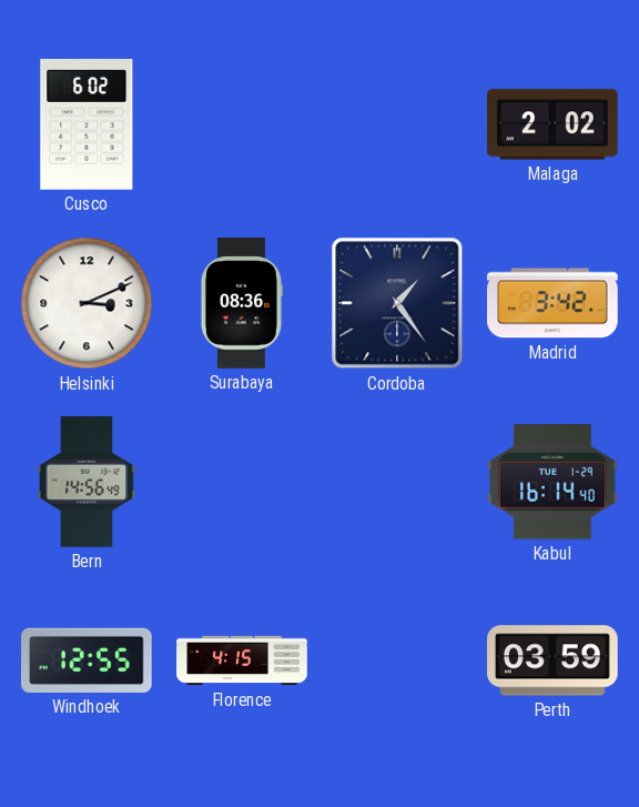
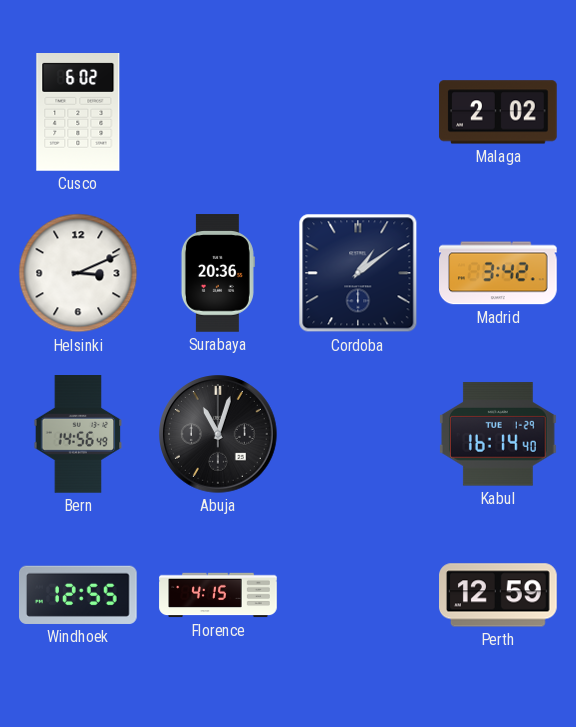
Surabaya: 08:36 -> 20:36 (217, 273)
Cordoba: 1:24 -> 1:09 (358, 273)
Abuja: none -> 11:03 (218, 434)
Perth: 03:59 -> 12:59 (499, 595)
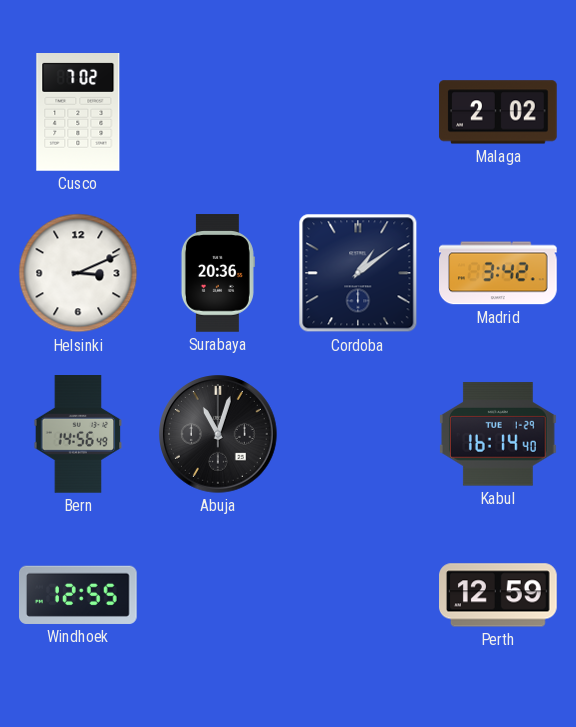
Cusco: 6:02 -> 7:02 (78, 113)
Florence: 4:15 -> none (218, 595)
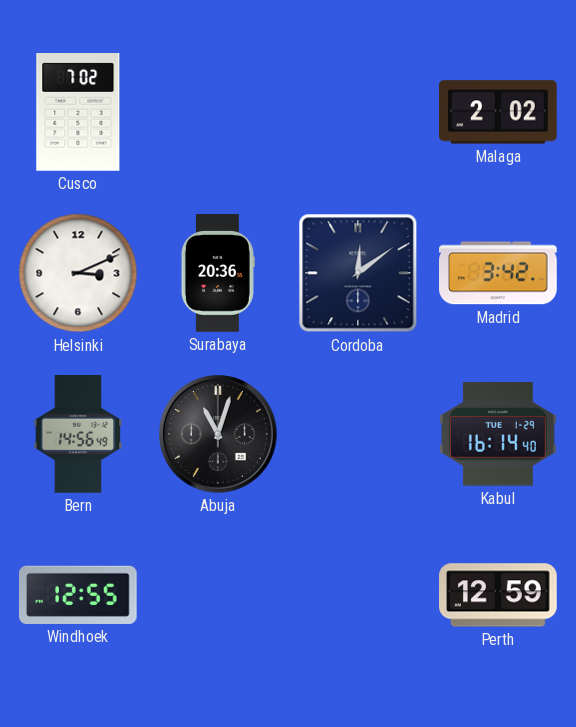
Cordoba: 1:09 -> 12:09 (358, 273)
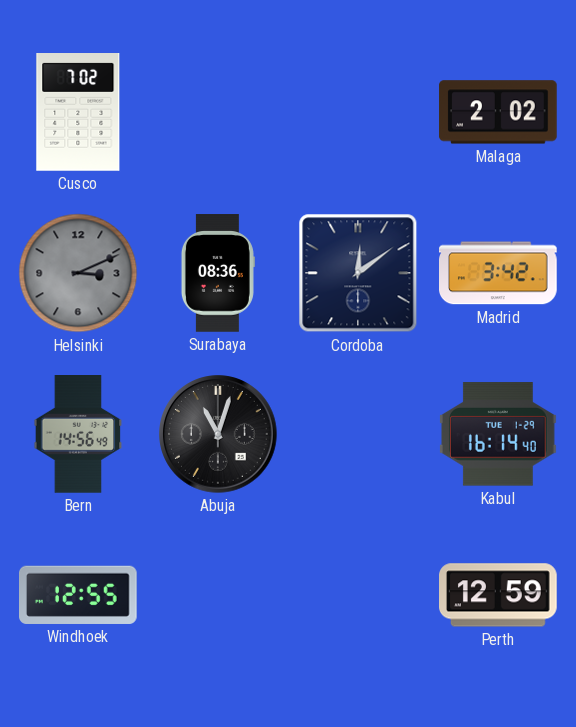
Helsinki dial: white -> grey (78, 273)
Surabaya: 20:36 -> 08:36 (217, 273)
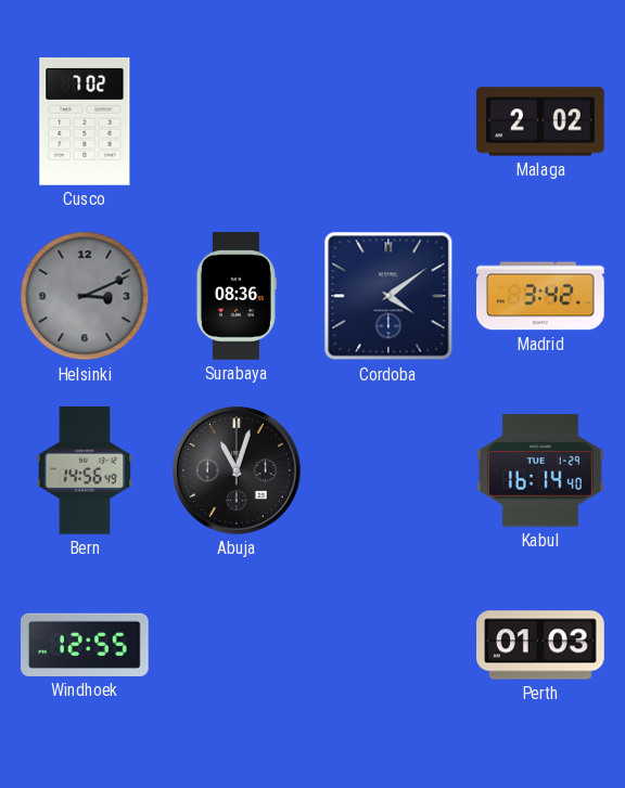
Cordoba: 12:09 -> 4:09 (388, 296)
Perth: 12:59 -> 01:03 (541, 645)
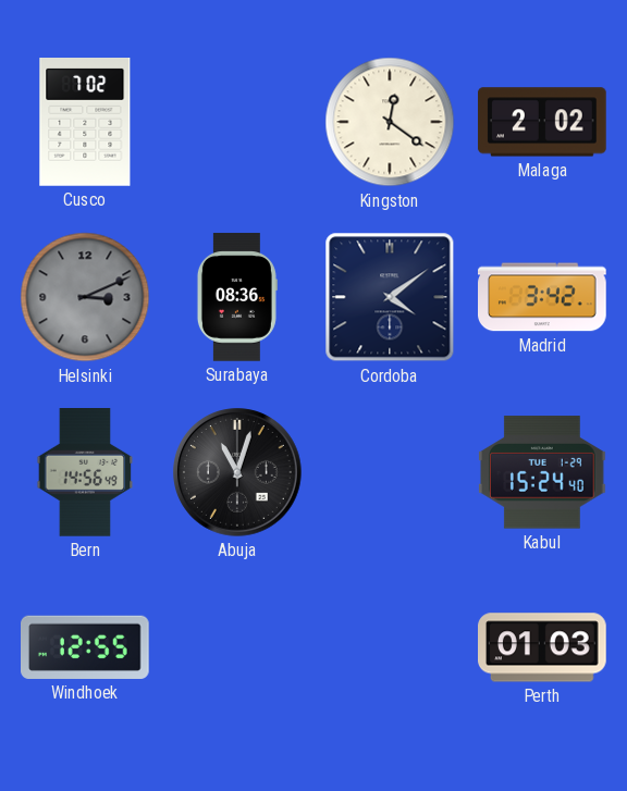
Kingston: none -> 12:21 (390, 122)
Kabul: 16:14 -> 15:24 (543, 472)
